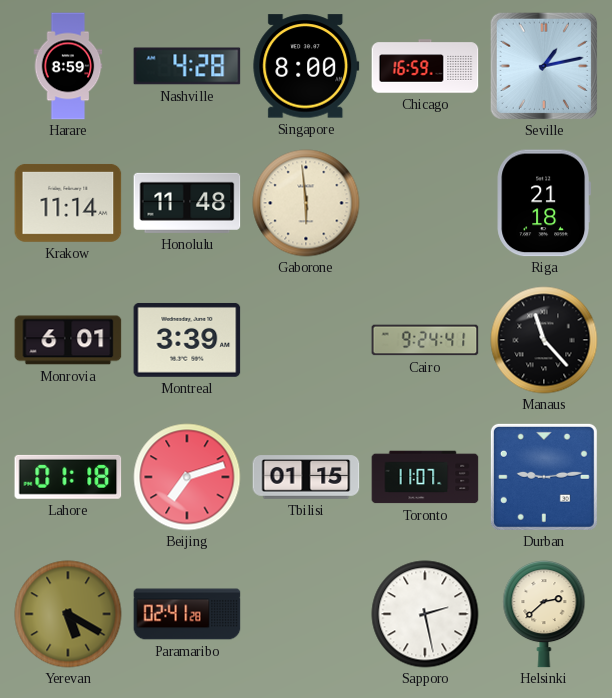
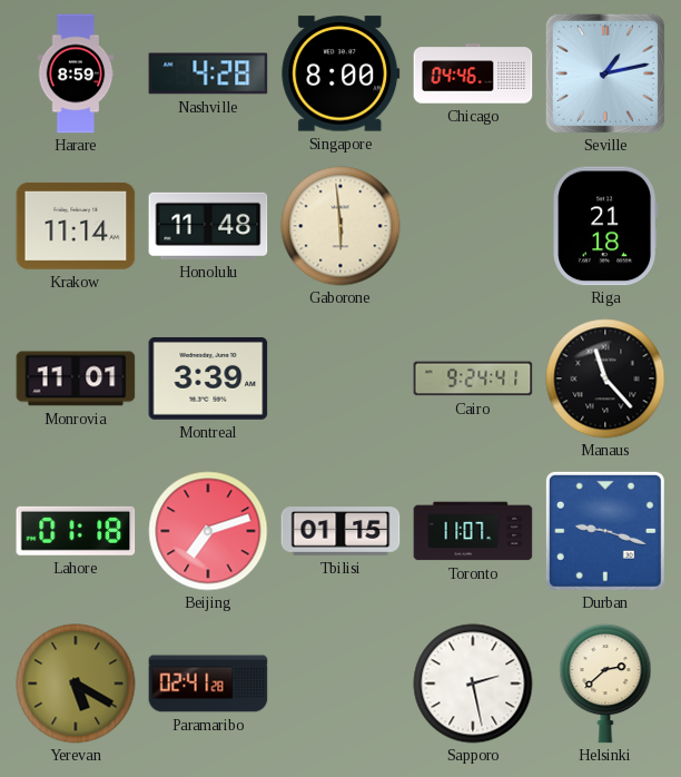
Chicago: 16:59 -> 04:46 (473, 73)
Monrovia: 6:01 -> 11:01 (76, 378)
Durban: 9:14 -> 9:18 (605, 531)
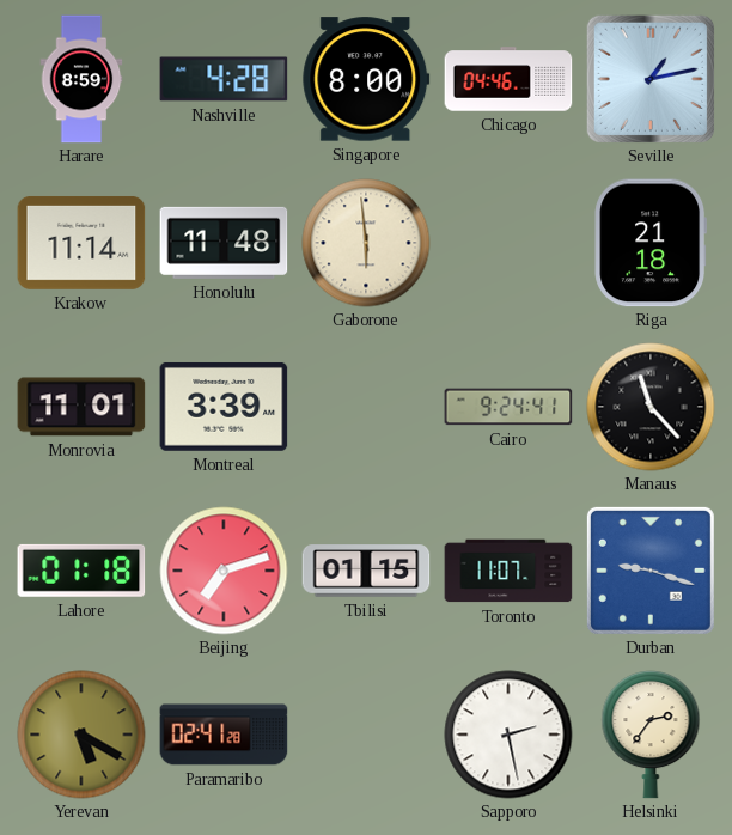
Helsinki: 2:38 -> 2:36 (651, 736)
